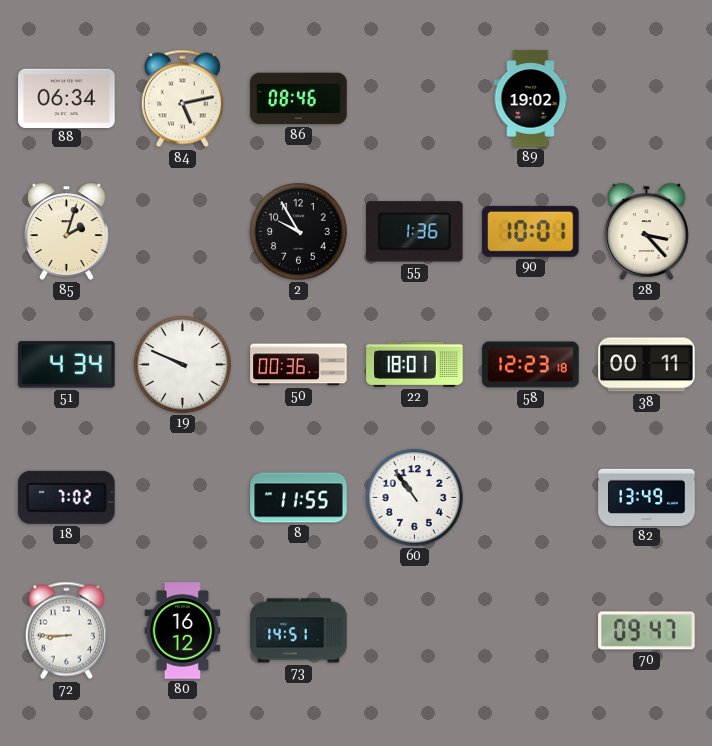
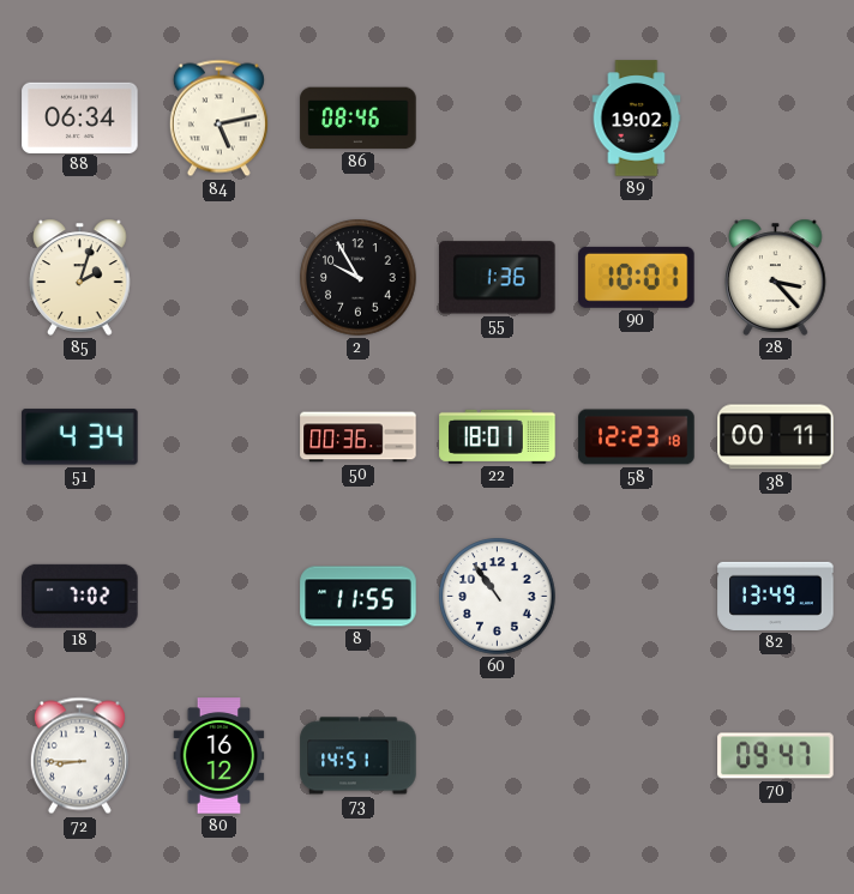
19: 9:49 -> none (183, 365)
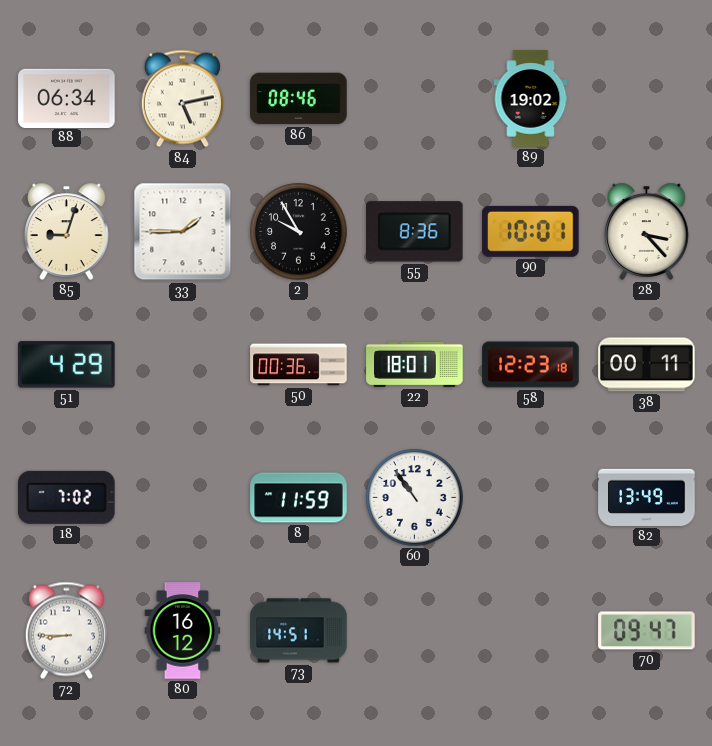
85: 2:03 -> 9:03 (67, 231)
33: none -> 1:45 (183, 232)
55: 1:36 -> 8:36 (415, 232)
51: 4:34 -> 4:29 (67, 365)
8: 11:55 -> 11:59 (299, 498)
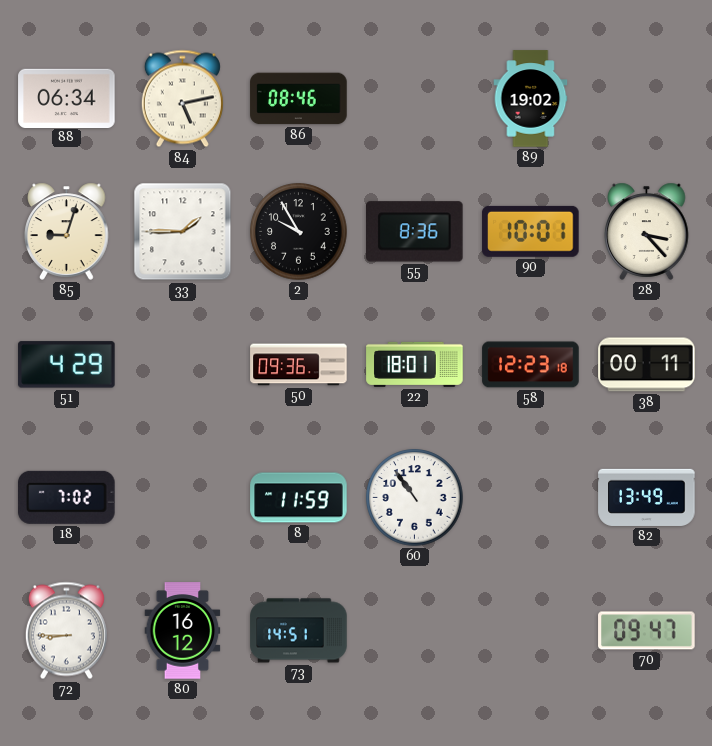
50: 00:36 -> 09:36 (299, 365)
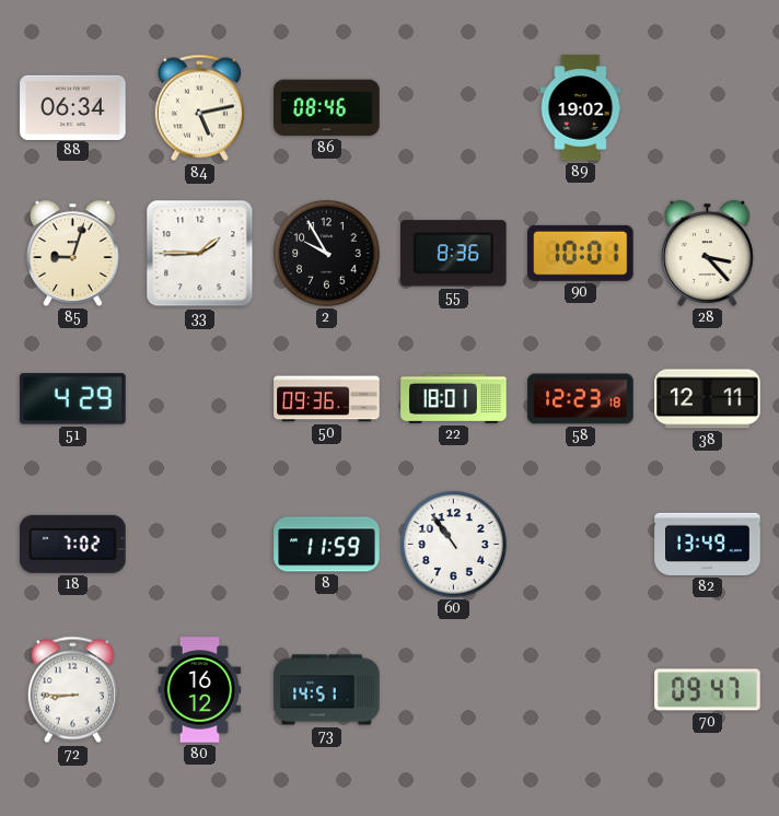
38: 00:11 -> 12:11 (708, 399)
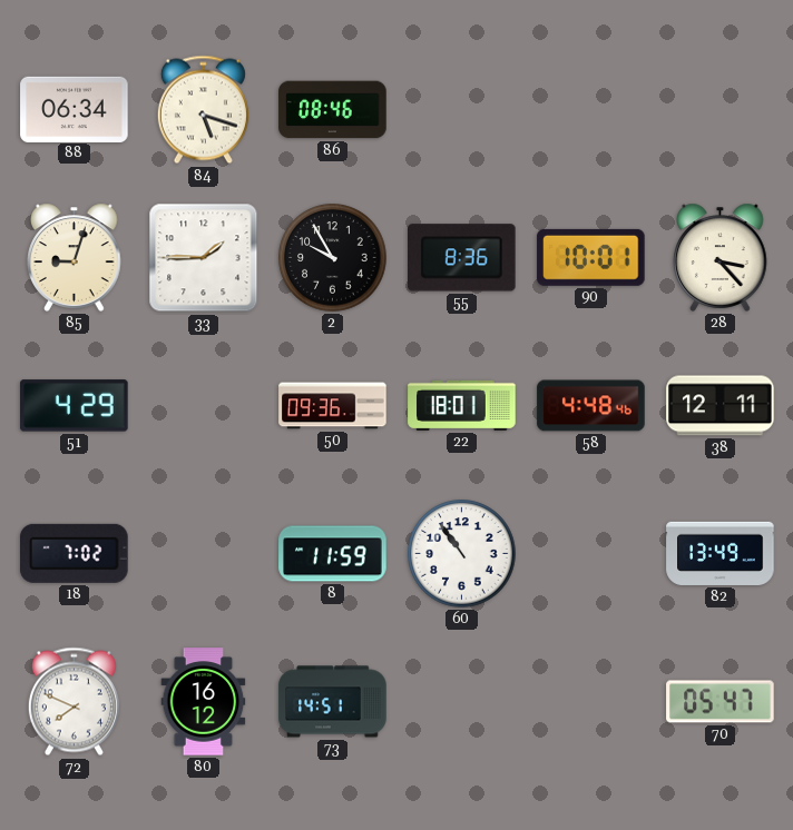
84: 5:13 -> 5:18 (203, 110)
89: 19:02 -> none (581, 108)
58: 12:23 -> 4:48 (591, 406)
72: 8:45 -> 7:49 (74, 702)
70: 09:47 -> 05:47 (721, 702)
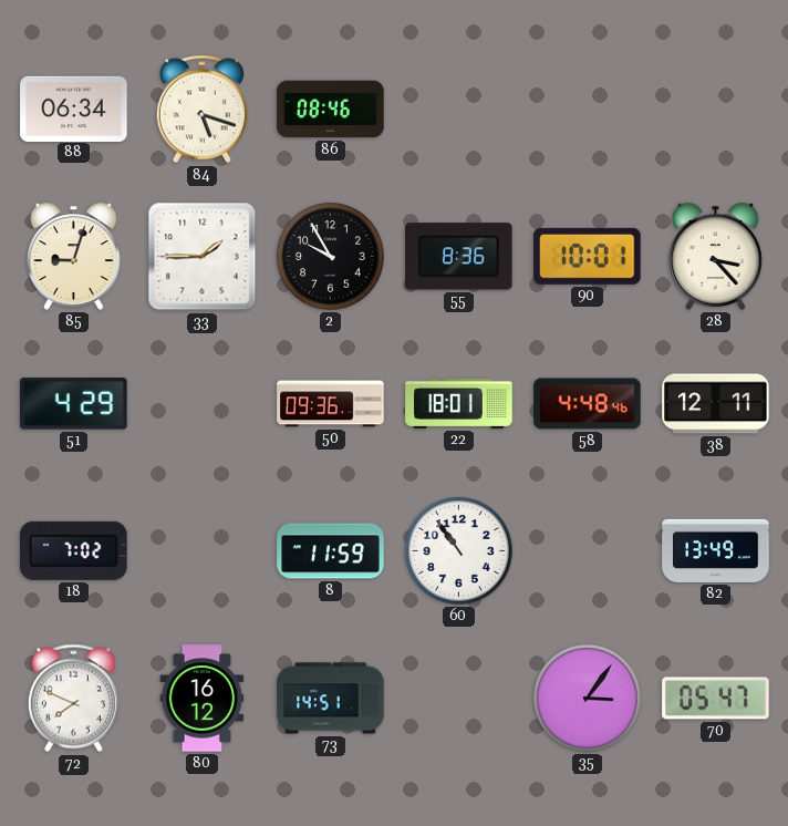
35: none -> 3:06 (588, 699)
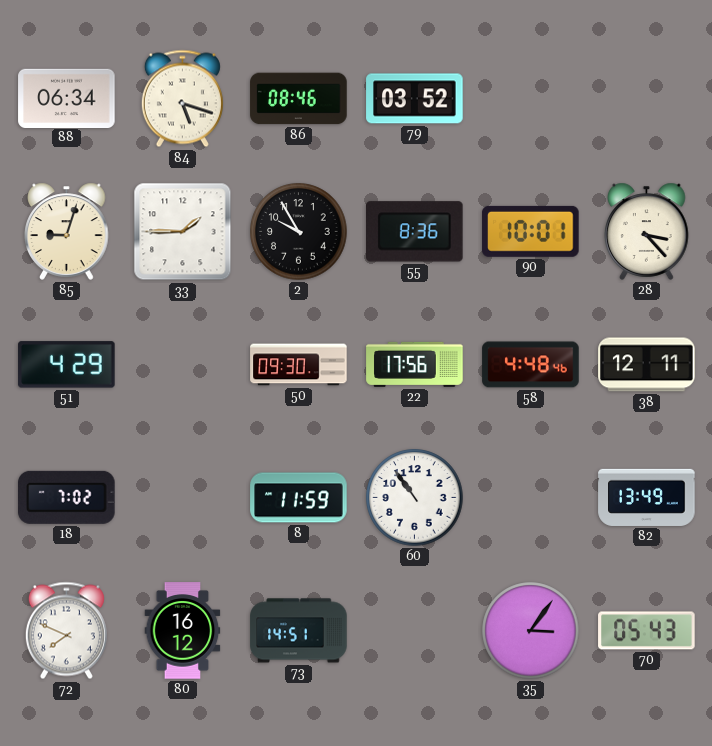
79: none -> 03:52 (415, 99)
50: 09:36 -> 09:30 (299, 365)
22: 18:01 -> 17:56 (415, 364)
70: 05:47 -> 05:43 (647, 631)
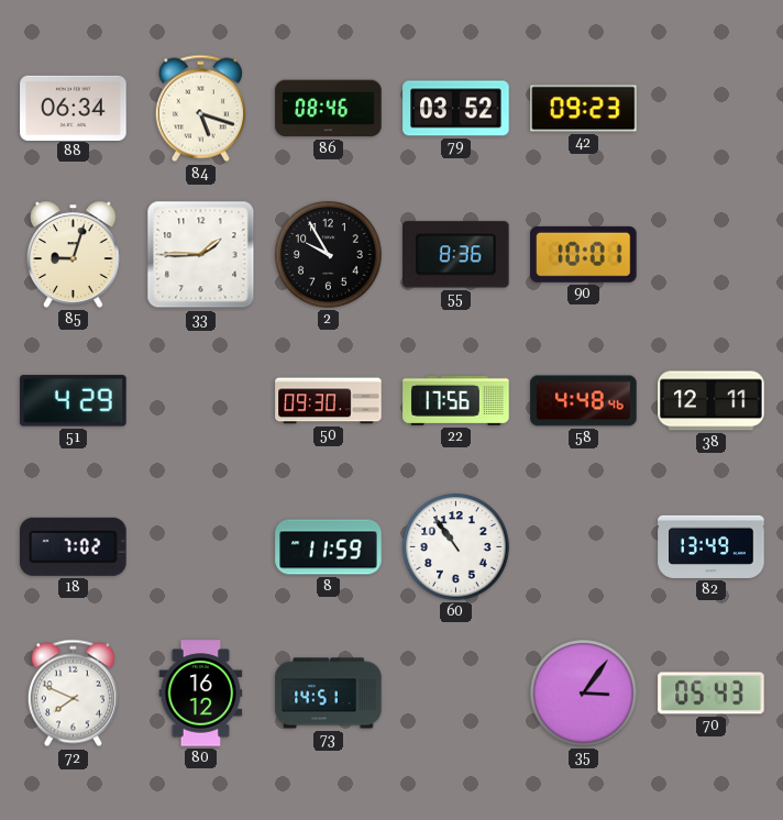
42: none -> 09:23 (584, 109)
28: 3:23 -> none (647, 231)
